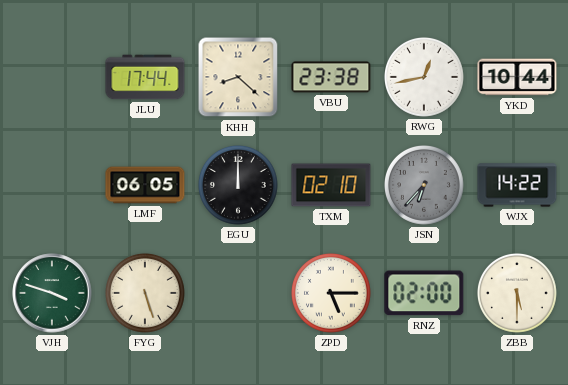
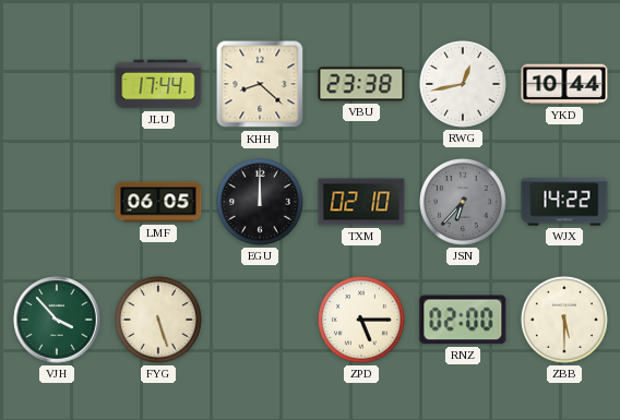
VJH: 3:48 -> 3:53 (57, 320)
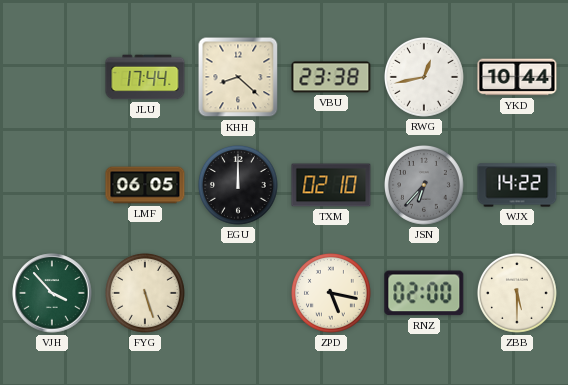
ZPD: 5:15 -> 5:17 (332, 294)
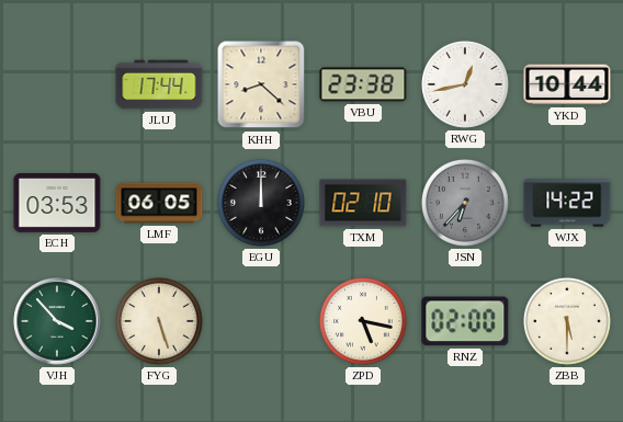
ECH: none -> 03:53 (57, 203)
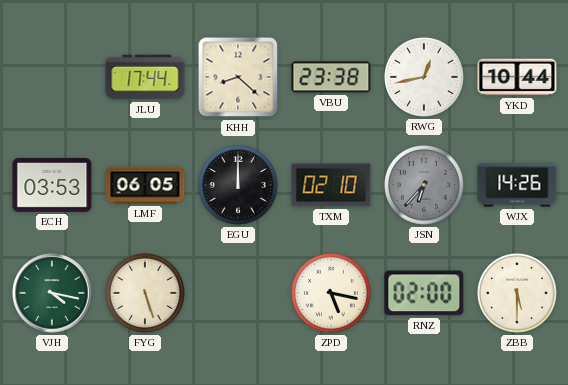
WJX: 14:22 -> 14:26 (517, 185)
VJH: 3:53 -> 4:17 (52, 293)
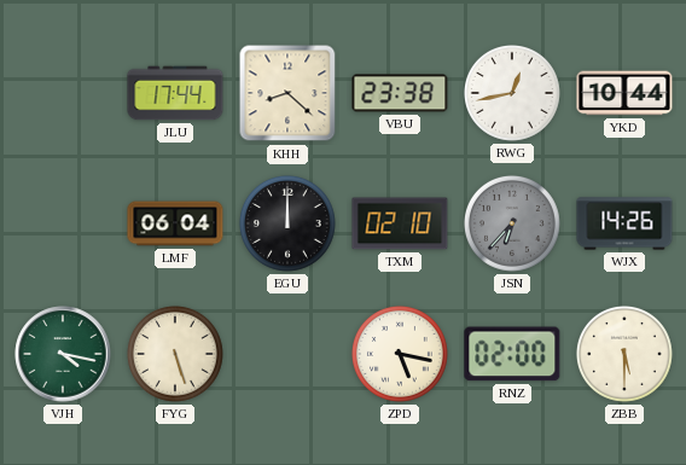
ECH: 03:53 -> none (52, 185)
LMF: 06:05 -> 06:04 (175, 223)
